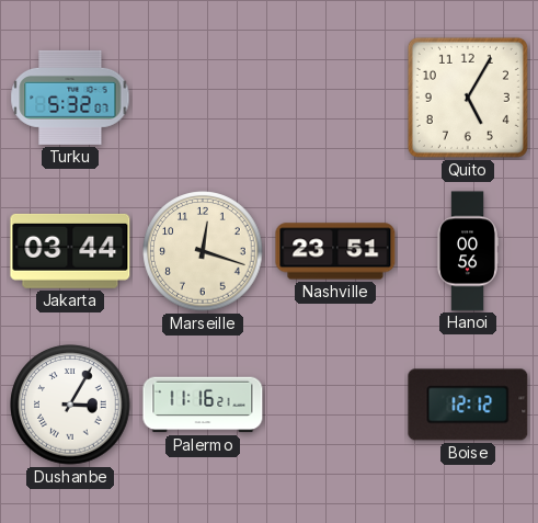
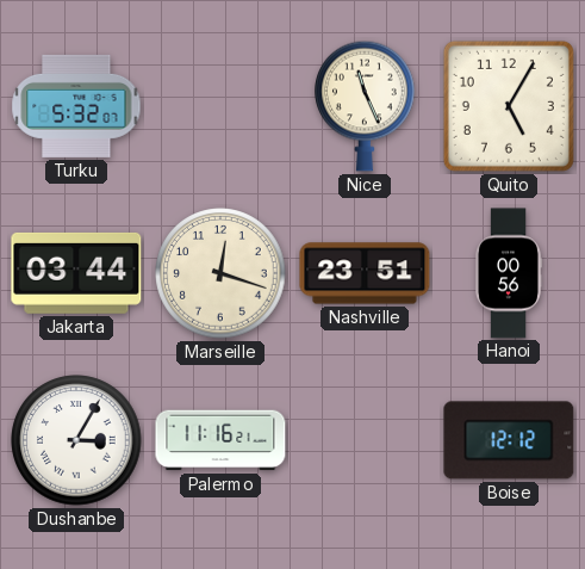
Nice: none -> 11:26 (366, 106)
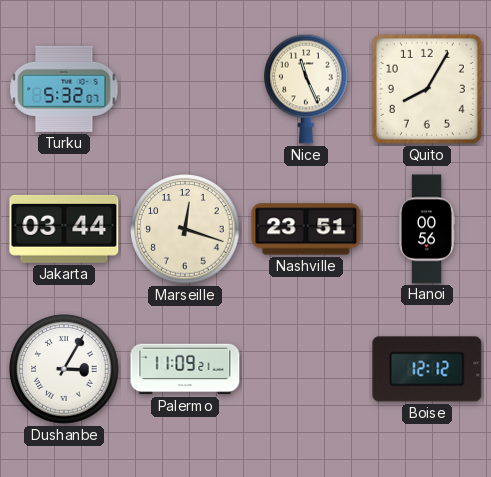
Quito: 5:05 -> 8:05 (427, 89)
Palermo: 11:16 -> 11:09 (185, 369)
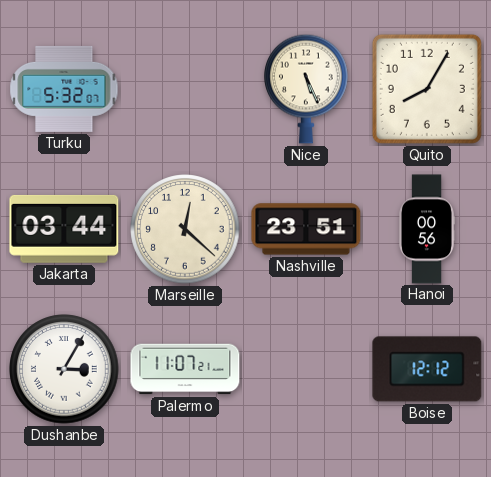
Nice: 11:26 -> 5:26 (307, 89)
Marseille: 12:18 -> 12:22 (185, 229)
Palermo: 11:09 -> 11:07 (185, 369)
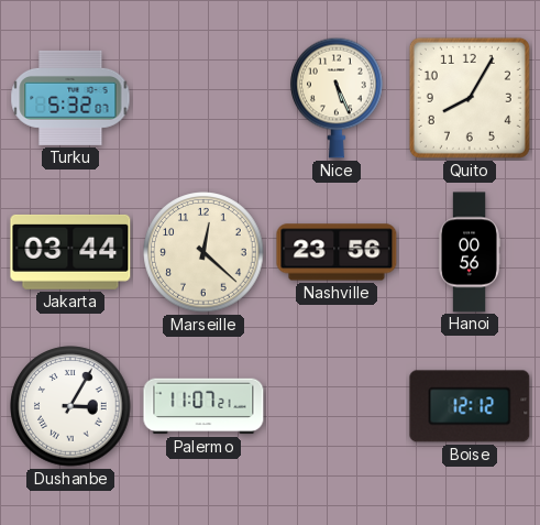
Nashville: 23:51 -> 23:56 (337, 252)
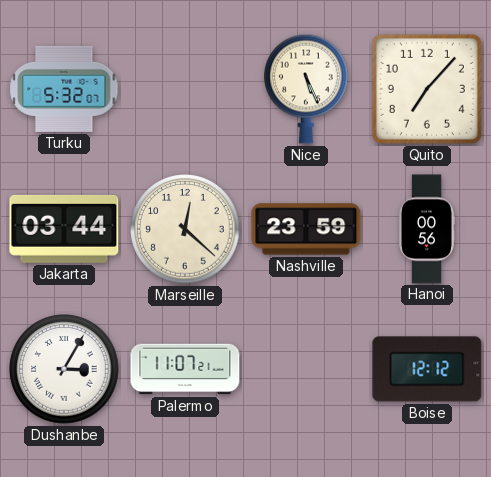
Quito: 8:05 -> 7:07 (427, 89)
Nashville: 23:56 -> 23:59 (306, 229)
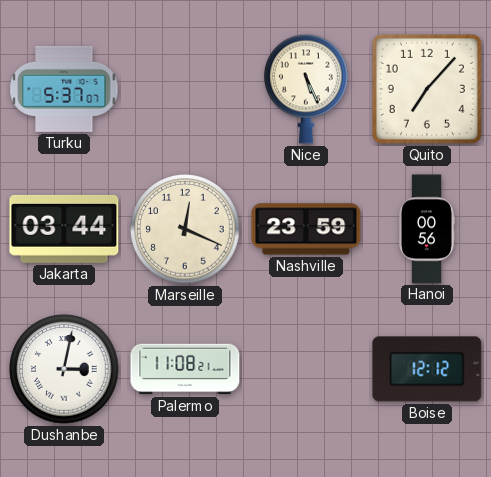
Turku: 5:32 -> 5:37 (64, 89)
Marseille: 12:22 -> 12:19 (185, 229)
Dushanbe: 3:05 -> 3:02 (64, 369)
Palermo: 11:07 -> 11:08 (185, 369)
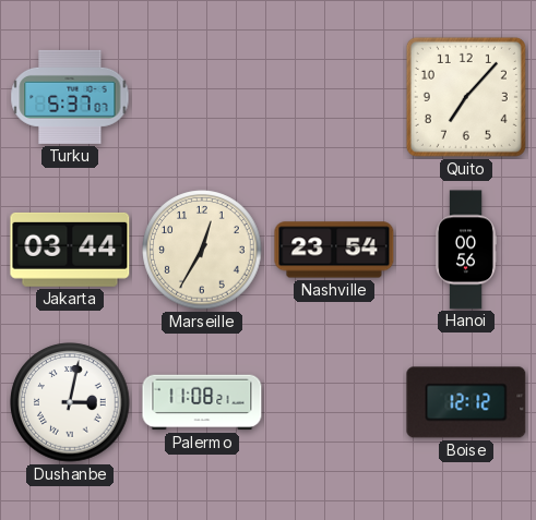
Nice: 5:26 -> none (307, 89)
Marseille: 12:19 -> 12:35 (202, 250)
Nashville: 23:59 -> 23:54 (334, 250)
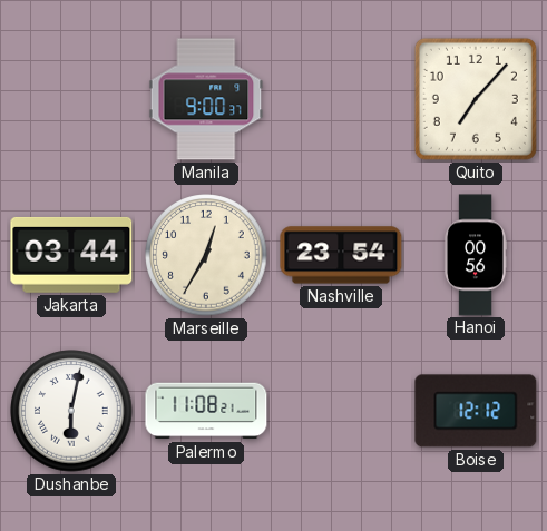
Turku: 5:37 -> none (70, 97)
Manila: none -> 9:00 (206, 99)
Dushanbe: 3:02 -> 6:02 (71, 411)
